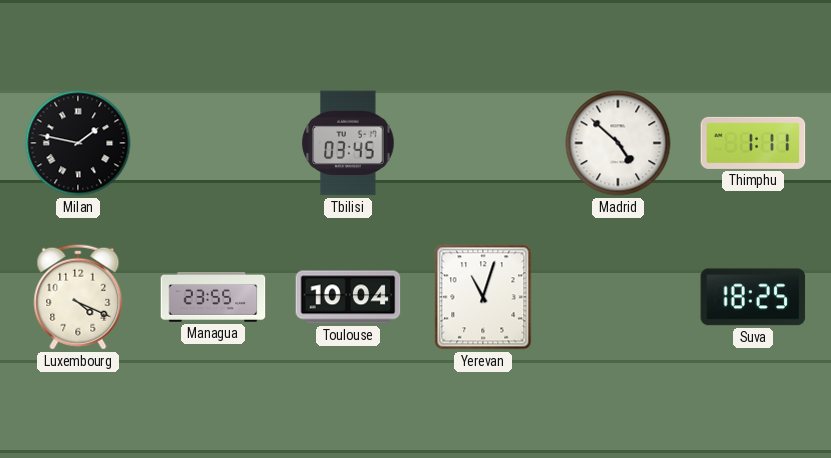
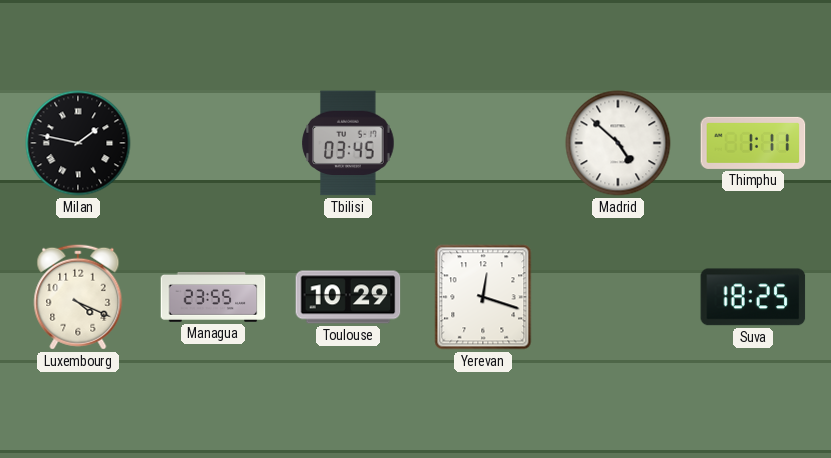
Toulouse: 10:04 -> 10:29 (348, 297)
Yerevan: 11:03 -> 12:18 (483, 297)
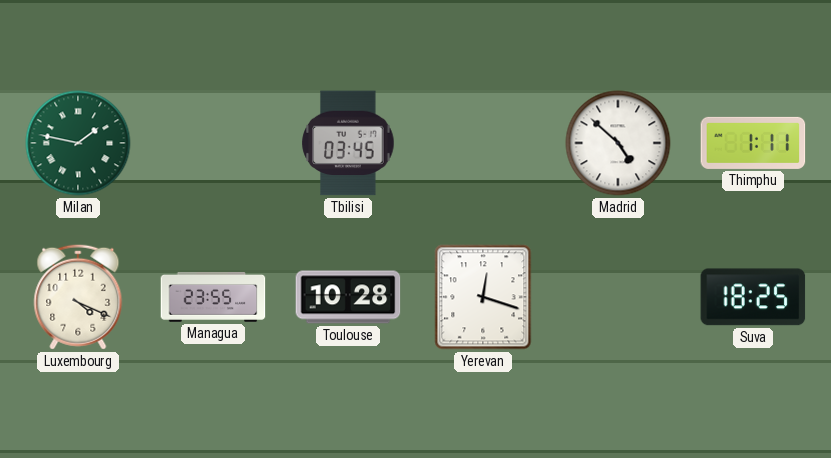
Milan dial: black -> green (78, 143)
Toulouse: 10:29 -> 10:28 (348, 297)
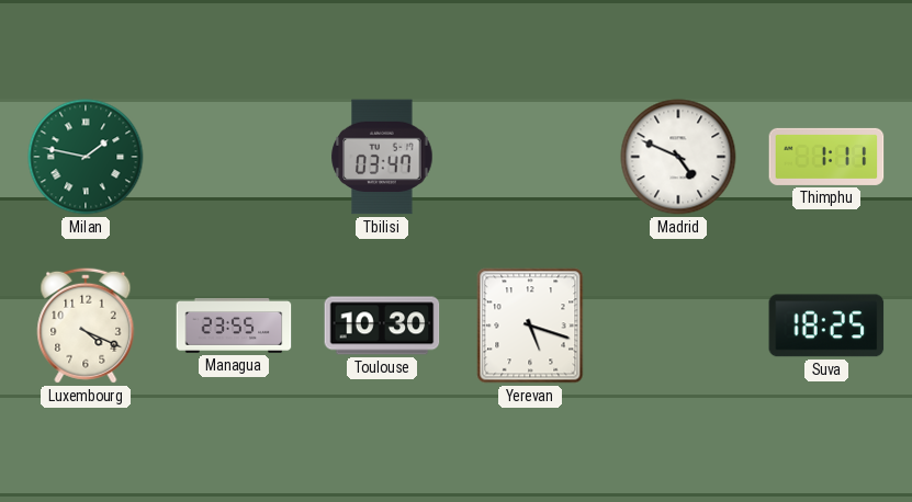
Tbilisi: 03:45 -> 03:47 (382, 157)
Madrid: 4:52 -> 4:49 (678, 157)
Toulouse: 10:28 -> 10:30 (382, 326)
Yerevan: 12:18 -> 5:18 (530, 326)
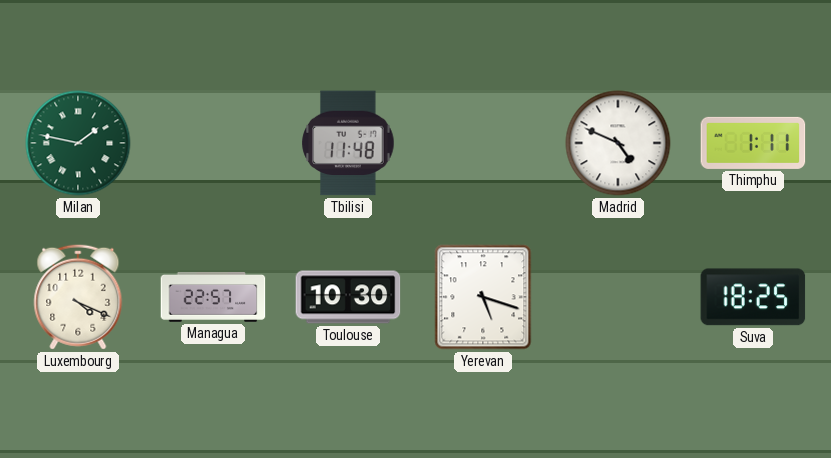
Tbilisi: 03:47 -> 11:48 (348, 143)
Managua: 23:55 -> 22:57 (213, 298)
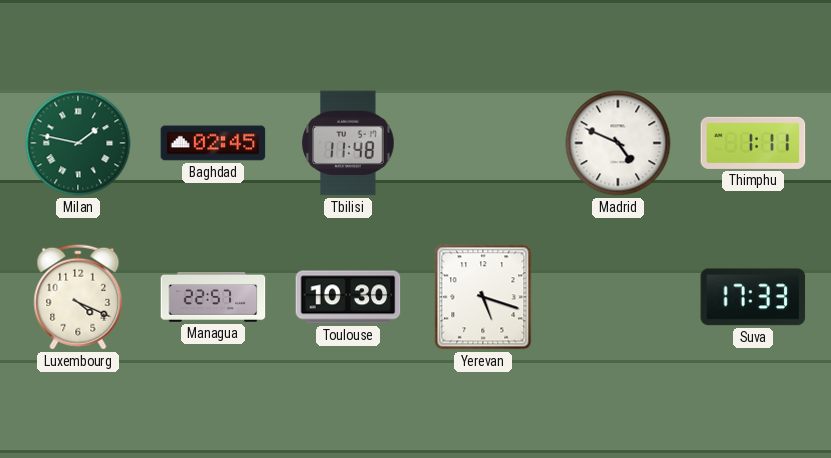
Baghdad: none -> 02:45 (213, 143)
Suva: 18:25 -> 17:33 (753, 297)
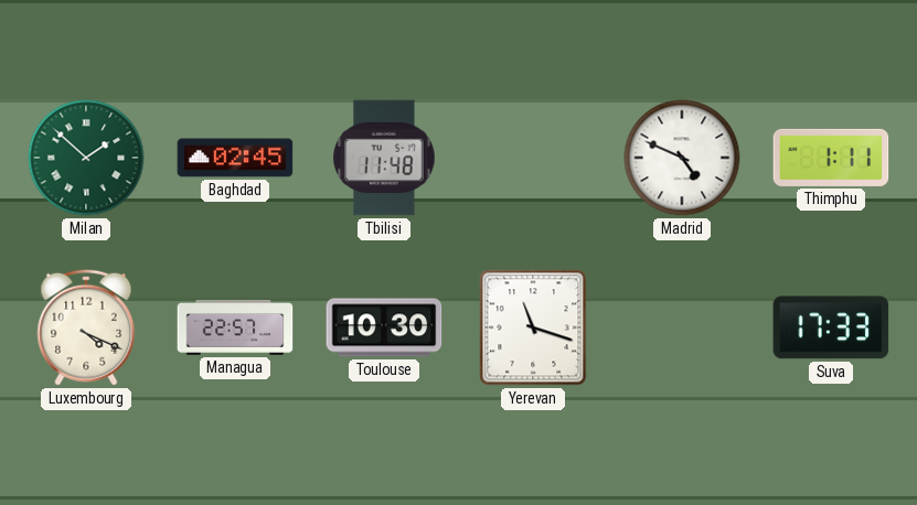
Milan: 1:47 -> 1:52 (86, 158)
Yerevan: 5:18 -> 11:18 (533, 327)
